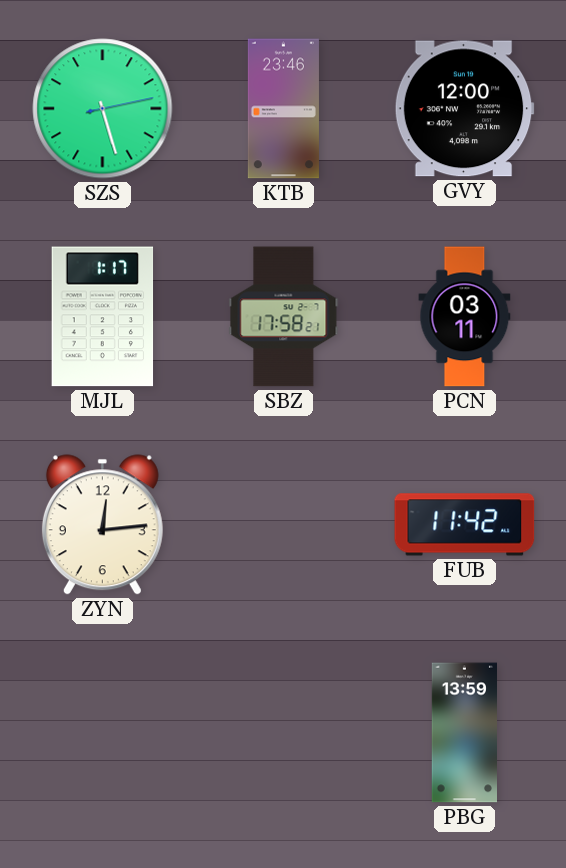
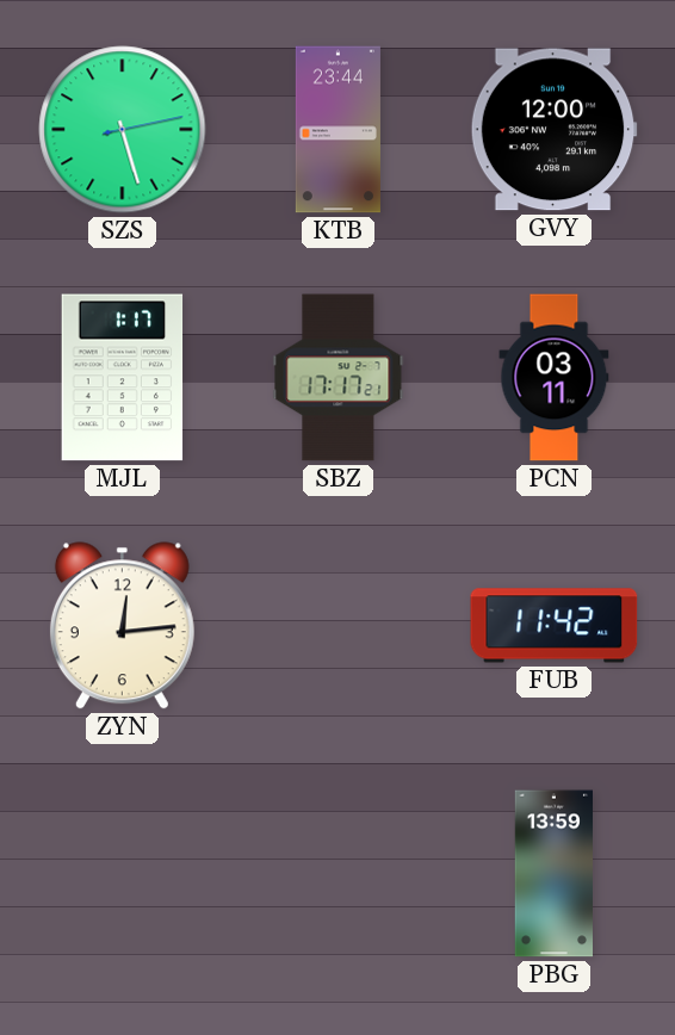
KTB: 23:46 -> 23:44 (337, 130)
SBZ: 17:58 -> 17:17 (339, 378)
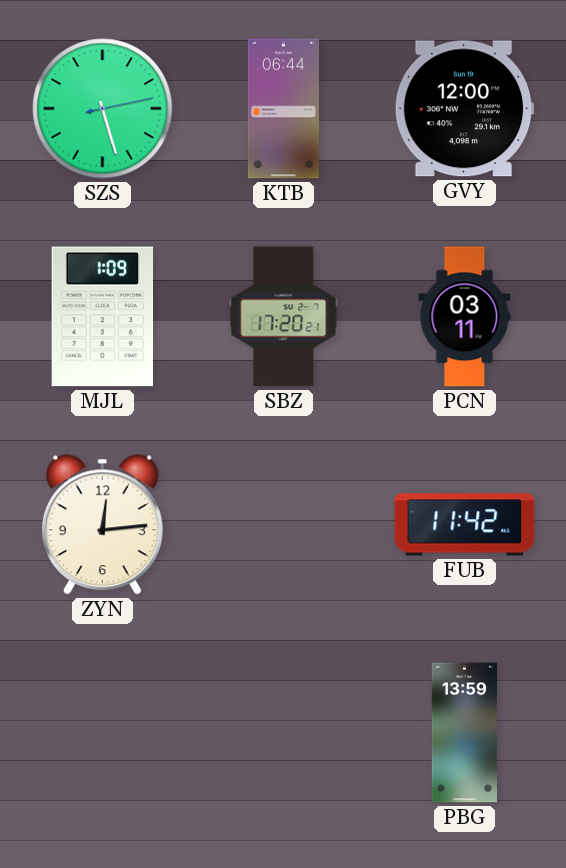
KTB: 23:44 -> 06:44 (283, 109)
MJL: 1:17 -> 1:09 (103, 317)
SBZ: 17:17 -> 17:20 (284, 317)
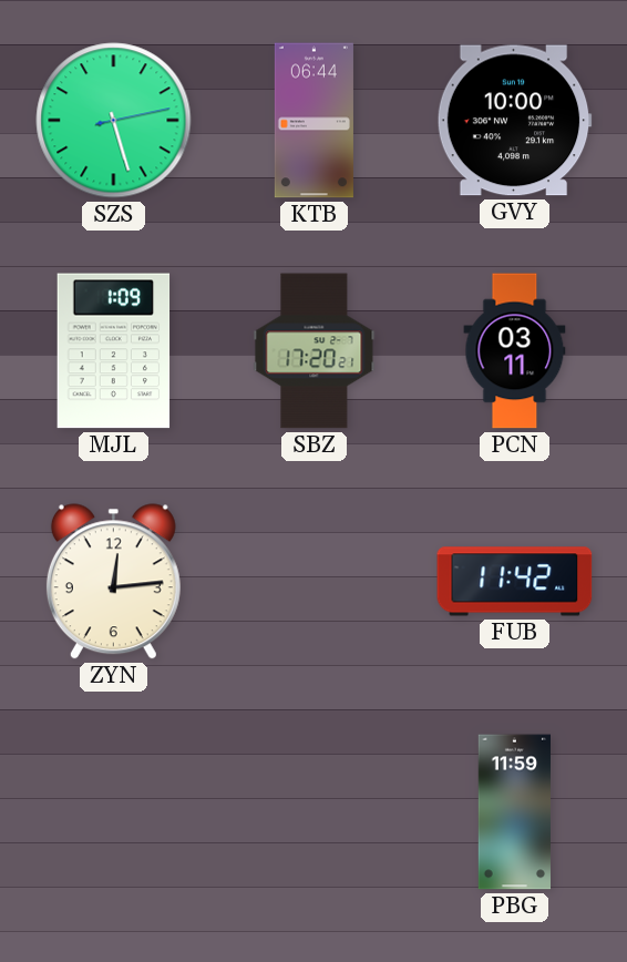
GVY: 12:00 -> 10:00 (514, 121)
PBG: 13:59 -> 11:59 (514, 812)
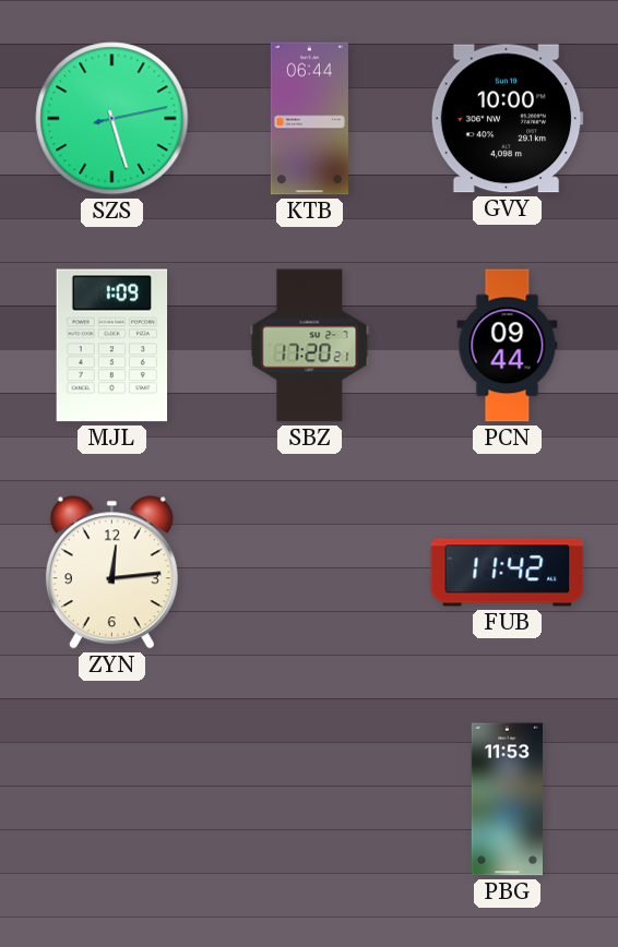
PCN: 03:11 -> 09:44 (508, 346)
PBG: 11:59 -> 11:53 (507, 800)
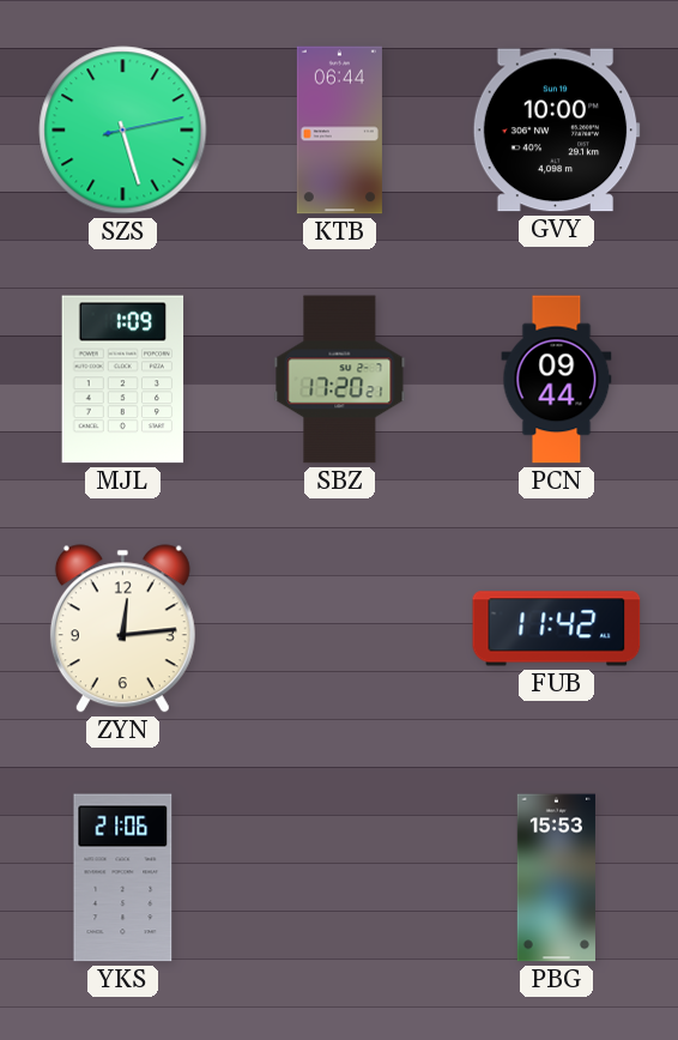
YKS: none -> 21:06 (123, 878)
PBG: 11:53 -> 15:53 (556, 878)
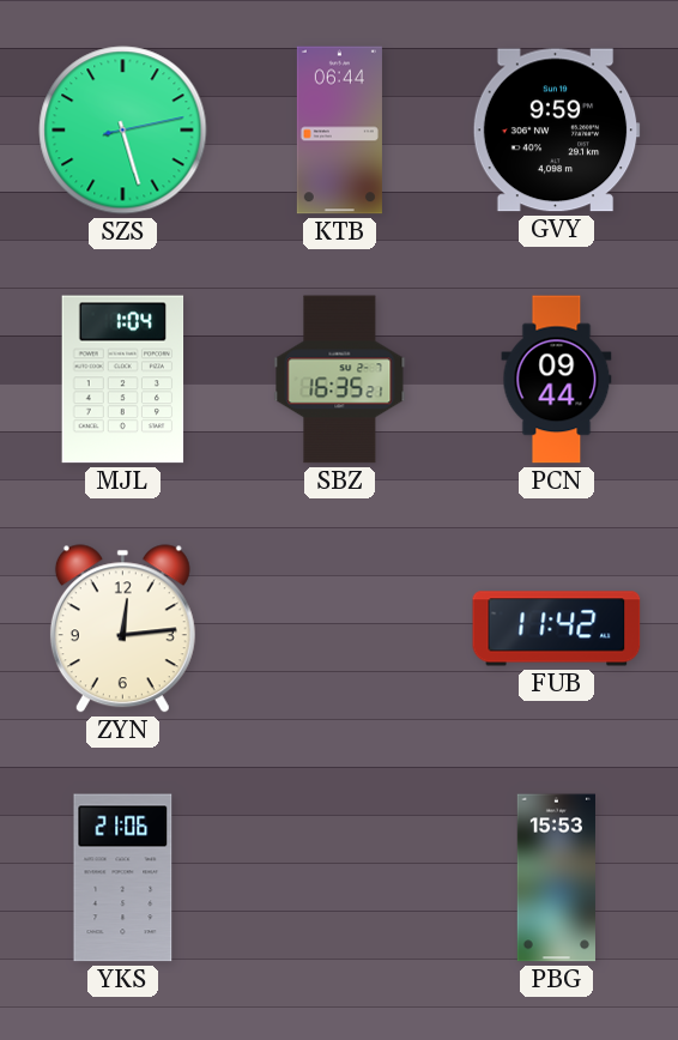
GVY: 10:00 -> 9:59 (556, 131)
MJL: 1:09 -> 1:04 (123, 380)
SBZ: 17:20 -> 16:35 (340, 380)
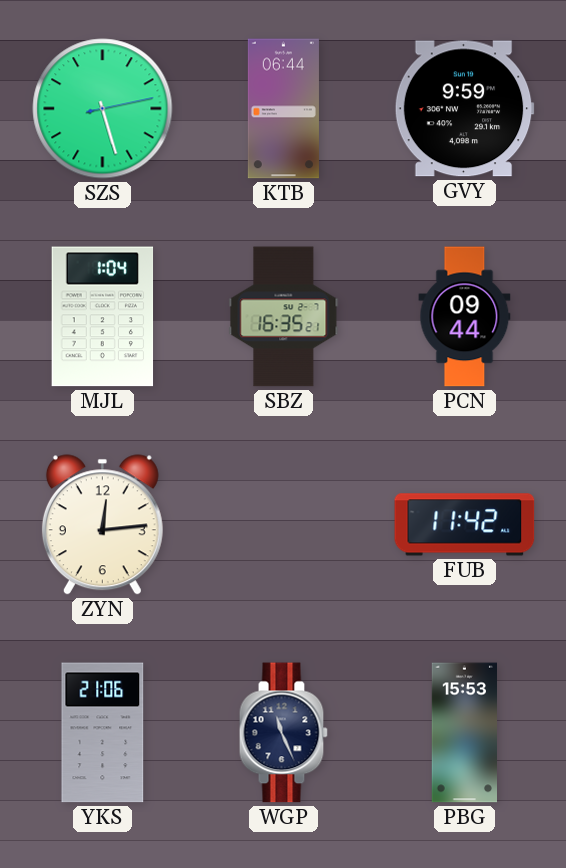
WGP: none -> 11:26 (283, 733)
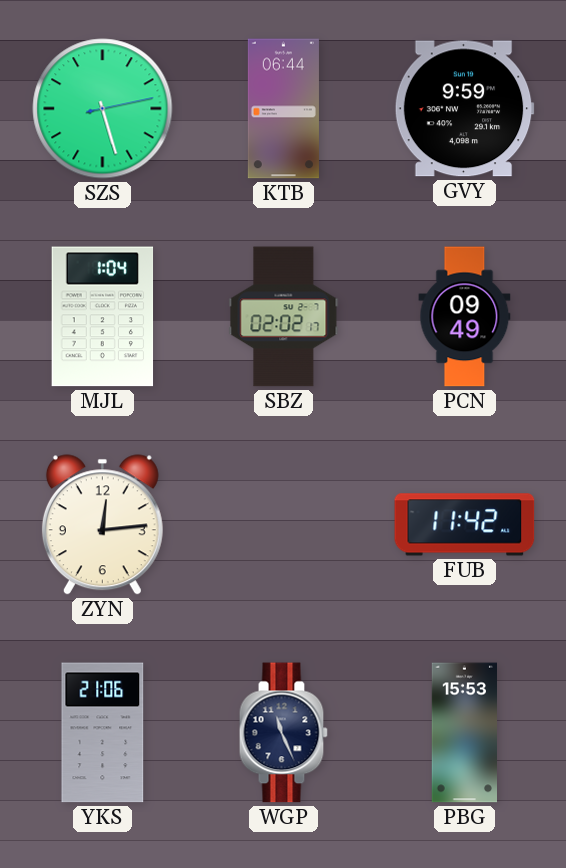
SBZ: 16:35 -> 02:02 (284, 317)
PCN: 09:44 -> 09:49 (465, 317)
